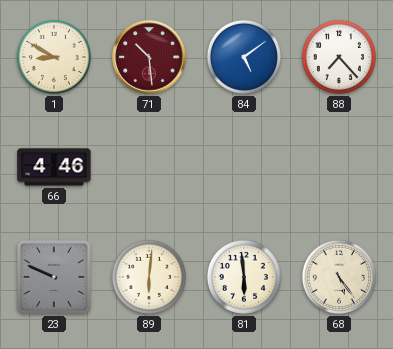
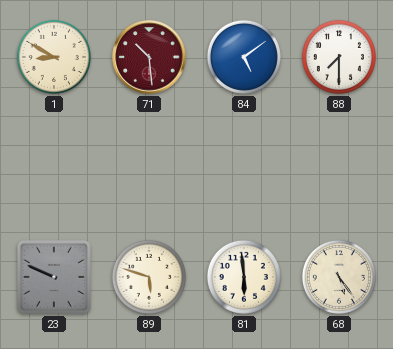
88: 7:23 -> 7:30 (339, 57)
66: 4:46 -> none (54, 167)
89: 6:01 -> 5:48 (149, 277)
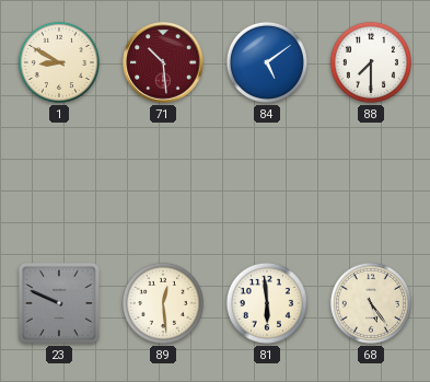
89: 5:48 -> 12:29 (163, 303)
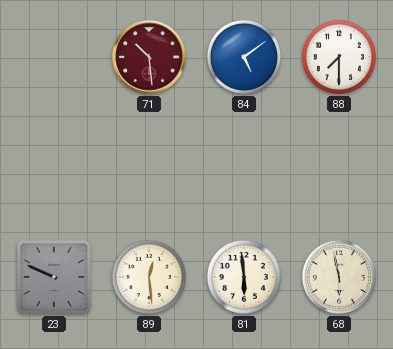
1: 8:50 -> none (59, 62)
68: 5:24 -> 5:58 (339, 277)
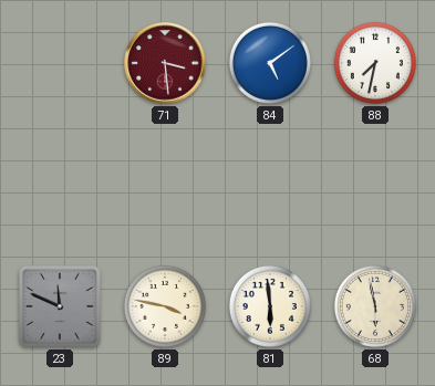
71: 10:29 -> 3:29 (165, 63)
88: 7:30 -> 7:32 (375, 63)
23: 9:49 -> 11:49 (60, 306)
89: 12:29 -> 3:47 (165, 306)
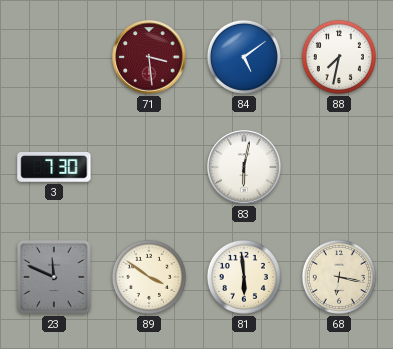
3: none -> 7:30 (54, 168)
83: none -> 6:02 (244, 167)
89: 3:47 -> 3:51 (149, 277)
68: 5:58 -> 6:17 (339, 277)
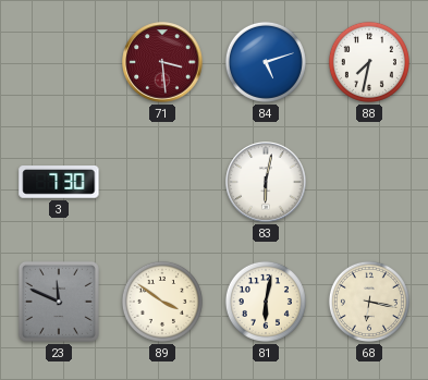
84: 5:09 -> 5:12 (266, 62)
81: 5:59 -> 6:02 (266, 302)
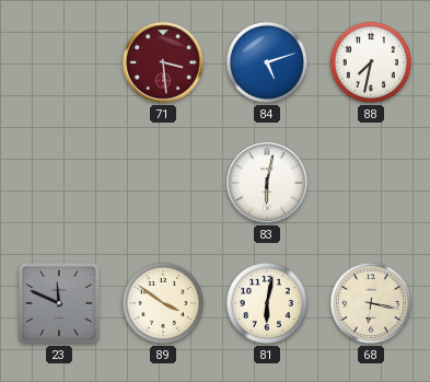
3: 7:30 -> none (59, 183)
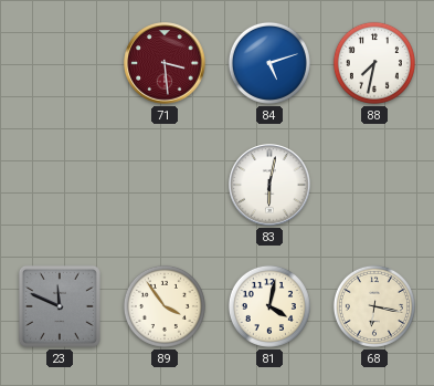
89: 3:51 -> 3:54 (165, 306)
81: 6:02 -> 4:02 (269, 306)
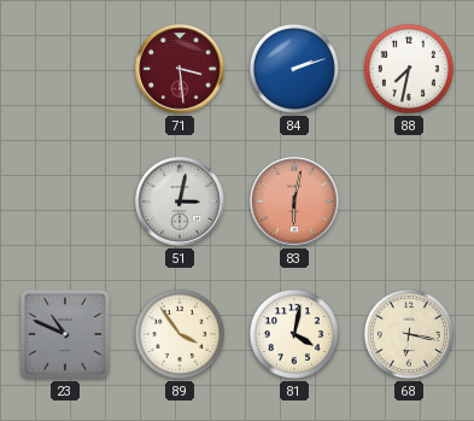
84: 5:12 -> 2:12 (294, 69)
51: none -> 3:02 (180, 201)
83 dial: white -> salmon (294, 201)
23: 11:49 -> 10:49 (65, 334)
